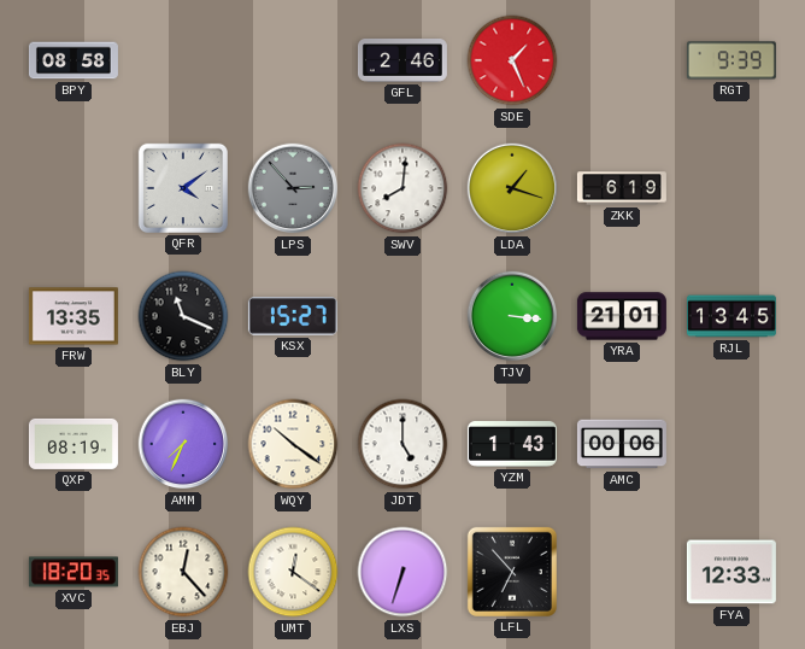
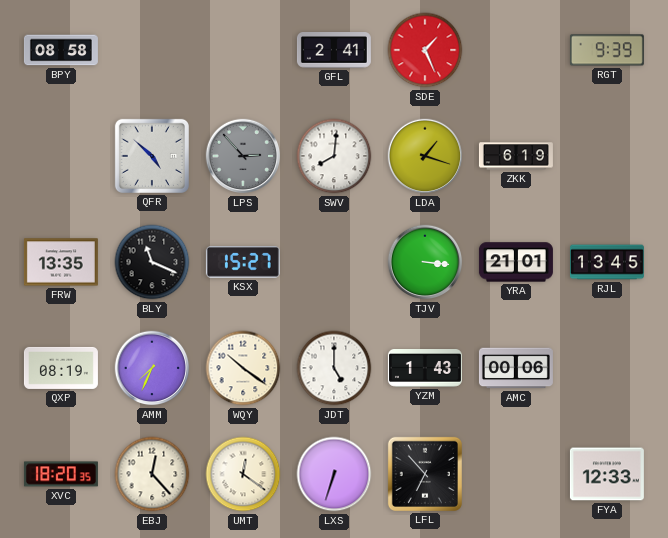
GFL: 2:46 -> 2:41 (334, 50)
QFR: 4:09 -> 4:52 (152, 156)
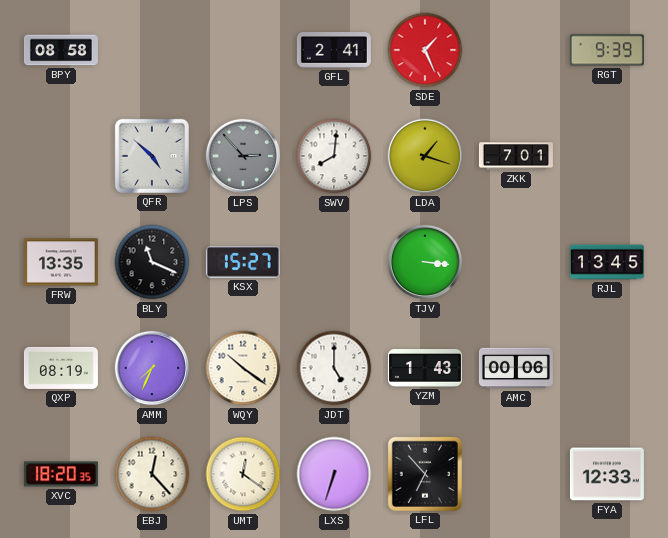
ZKK: 6:19 -> 7:01 (516, 156)
YRA: 21:01 -> none (516, 262)
